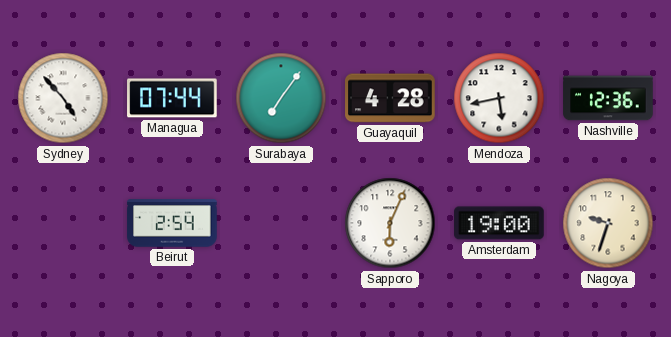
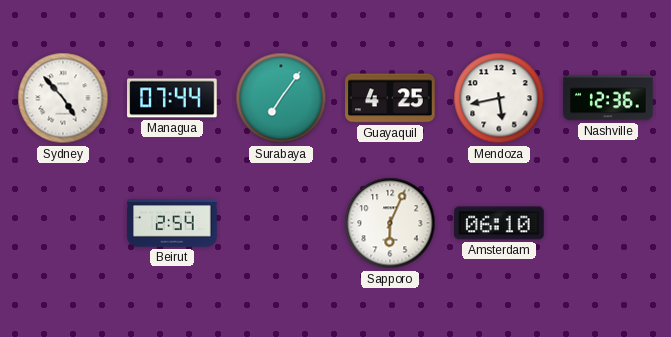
Guayaquil: 4:28 -> 4:25 (390, 98)
Amsterdam: 19:00 -> 06:10 (499, 223)
Nagoya: 9:33 -> none (608, 223)
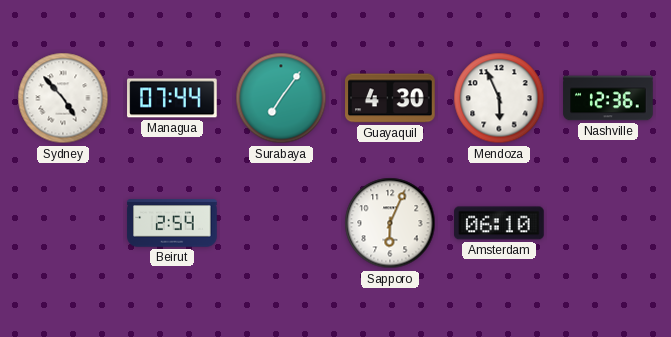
Guayaquil: 4:25 -> 4:30 (390, 98)
Mendoza: 5:43 -> 5:56 (499, 98)
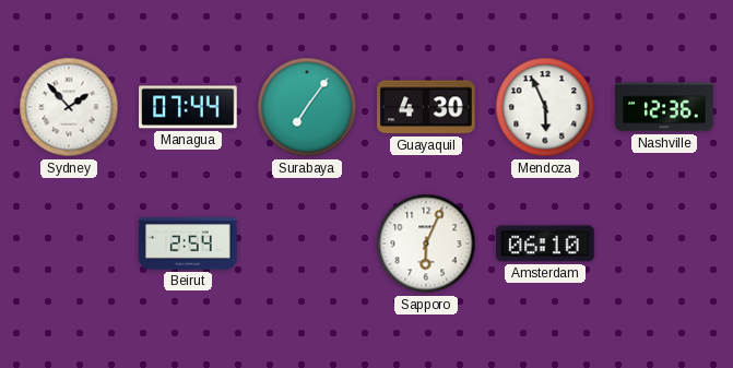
Sydney: 4:53 -> 1:53 (69, 107)
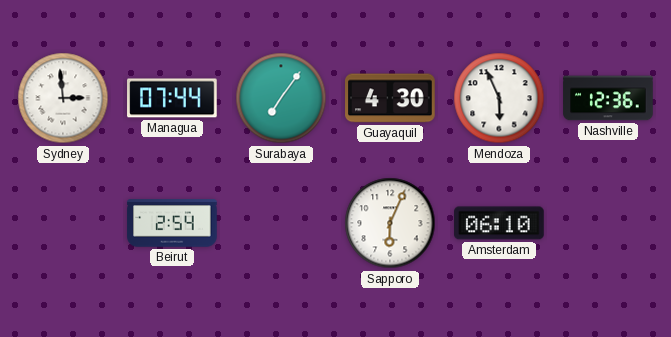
Sydney: 1:53 -> 2:59 (63, 98)
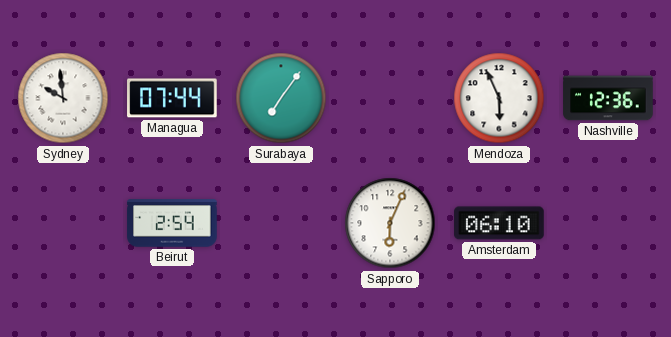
Sydney: 2:59 -> 9:59 (63, 98)
Guayaquil: 4:30 -> none (390, 98)
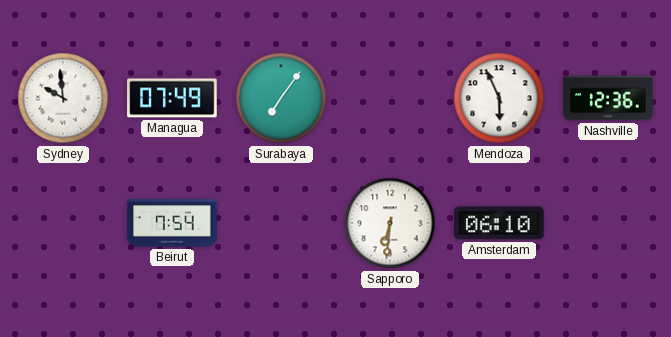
Managua: 07:44 -> 07:49 (172, 98)
Beirut: 2:54 -> 7:54 (172, 223)
Sapporo: 6:04 -> 6:31 (390, 223)
